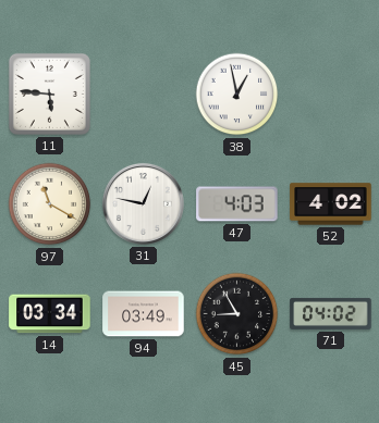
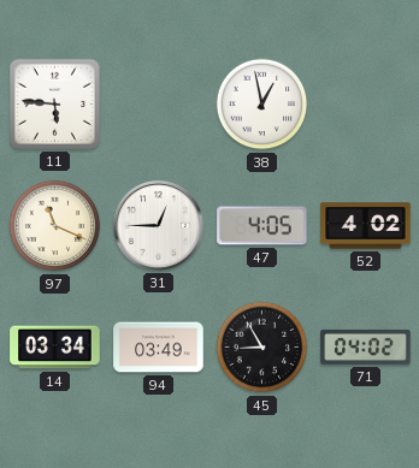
97: 11:20 -> 11:19 (55, 226)
31: 12:47 -> 12:45 (158, 225)
47: 4:03 -> 4:05 (262, 226)
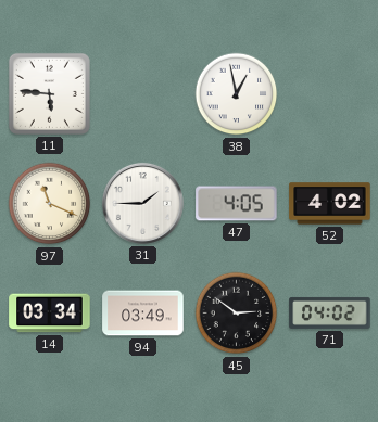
31: 12:45 -> 1:45 (142, 203)
45: 8:55 -> 2:51 (237, 314)
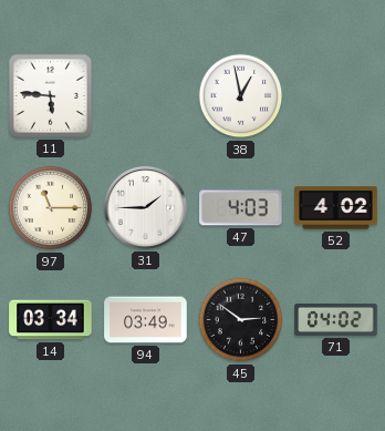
97: 11:19 -> 11:15 (51, 208)
47: 4:05 -> 4:03 (241, 208)
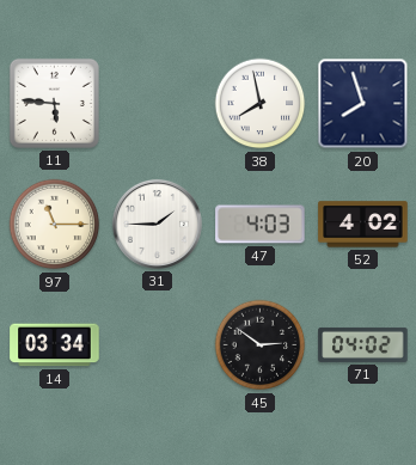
38: 12:58 -> 7:58 (261, 104)
20: none -> 7:57 (363, 104)
94: 03:49 -> none (146, 320)
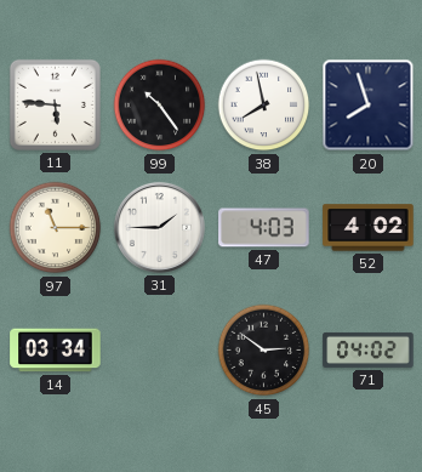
99: none -> 10:24 (160, 106)
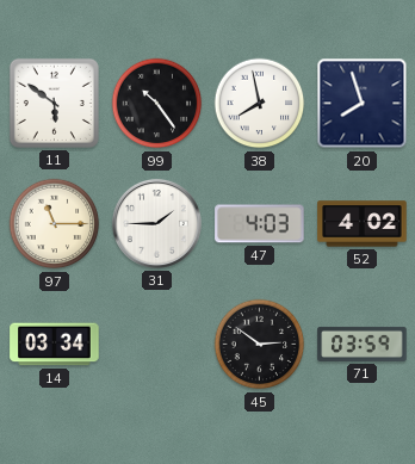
11: 5:46 -> 5:51 (54, 103)
71: 04:02 -> 03:59 (363, 344)
